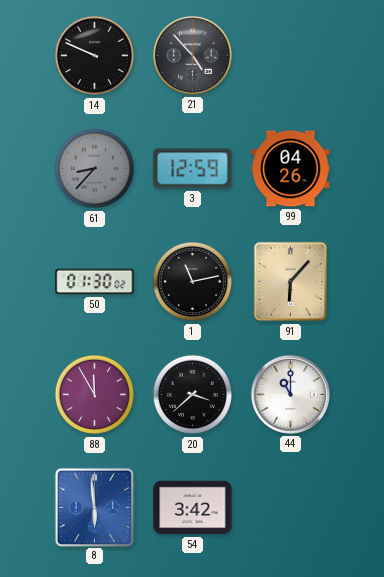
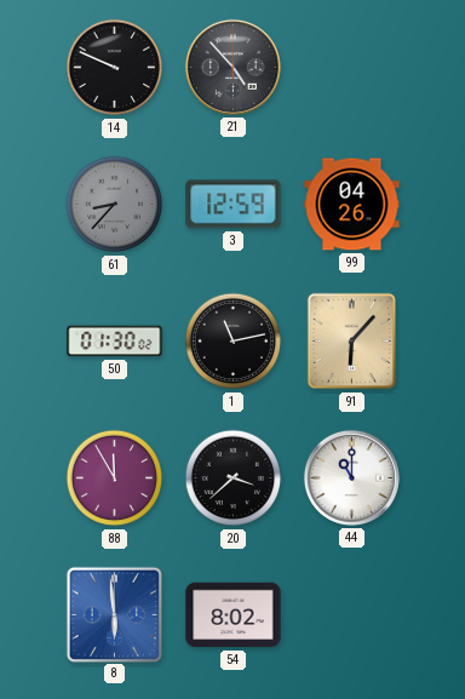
54: 3:42 -> 8:02 (234, 615)
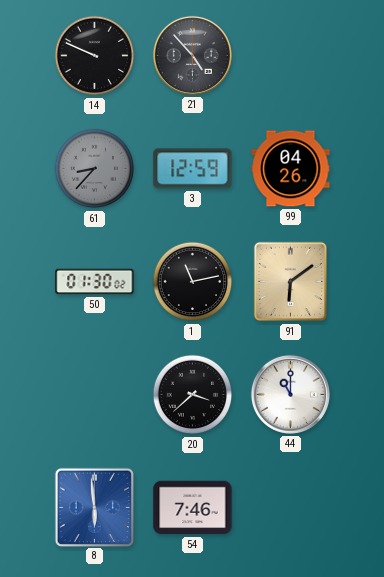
91: 6:07 -> 6:09 (291, 282)
88: 11:55 -> none (115, 479)
54: 8:02 -> 7:46 (193, 508)
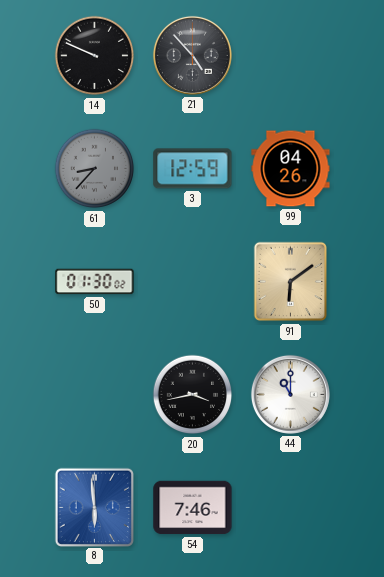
1: 11:13 -> none (193, 282)
20: 3:38 -> 3:43 (193, 395)
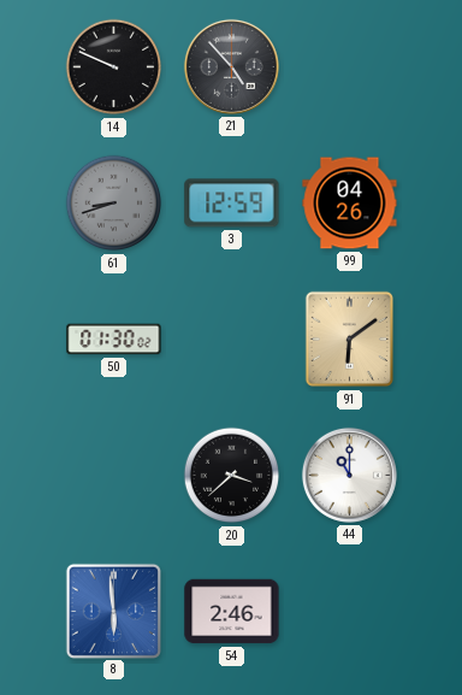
61: 8:37 -> 8:42 (114, 204)
20: 3:43 -> 3:38 (232, 476)
54: 7:46 -> 2:46 (232, 612)
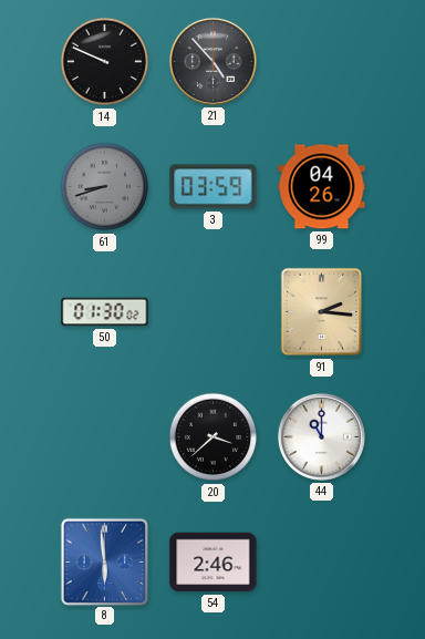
3: 12:59 -> 03:59 (214, 187)
91: 6:09 -> 2:16 (322, 312)
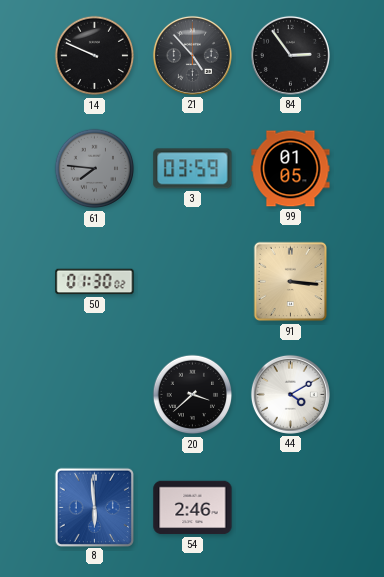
84: none -> 2:54 (290, 55)
61: 8:42 -> 7:46 (95, 169)
99: 04:26 -> 01:05 (291, 169)
91: 2:16 -> 3:16 (291, 282)
44: 11:00 -> 4:10 (290, 394)
